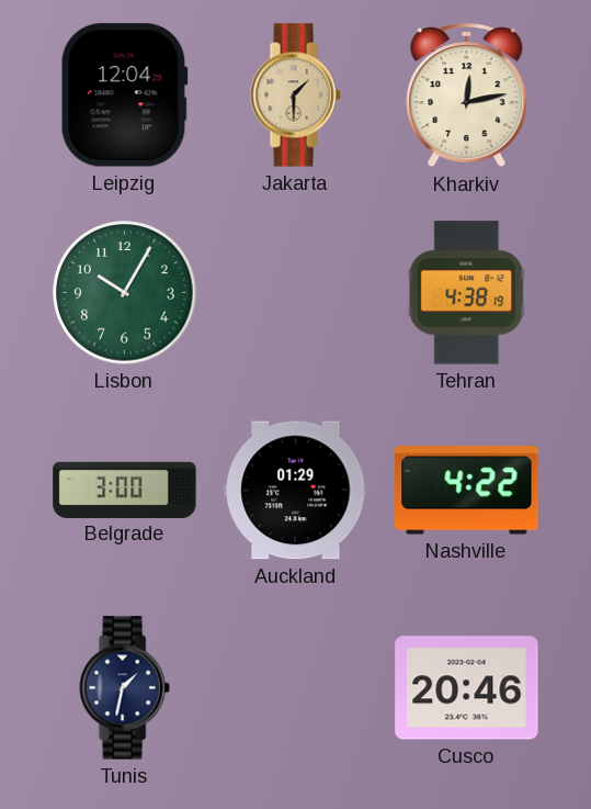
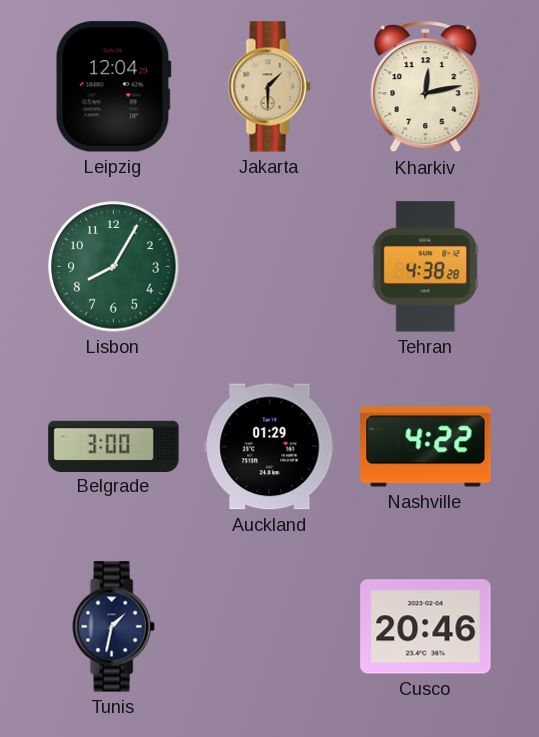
Lisbon: 10:05 -> 8:05 (114, 267)
Tehran: 4:38:19 -> 4:38:28 (426, 267)
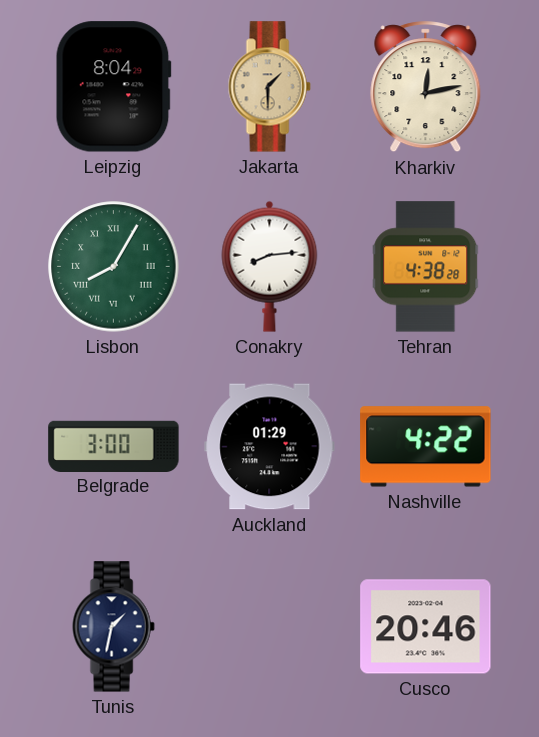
Leipzig: 12:04 -> 8:04 (113, 87)
Lisbon numerals: Arabic -> Roman (114, 267)
Conakry: none -> 8:14 (270, 266)
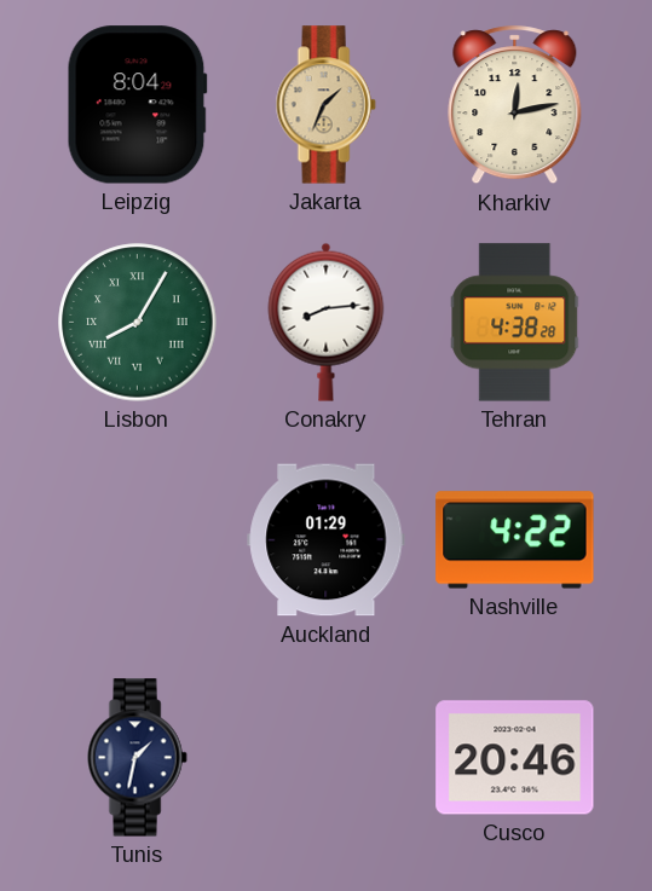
Jakarta: 1:30 -> 1:34 (325, 105)
Belgrade: 3:00 -> none (114, 446)
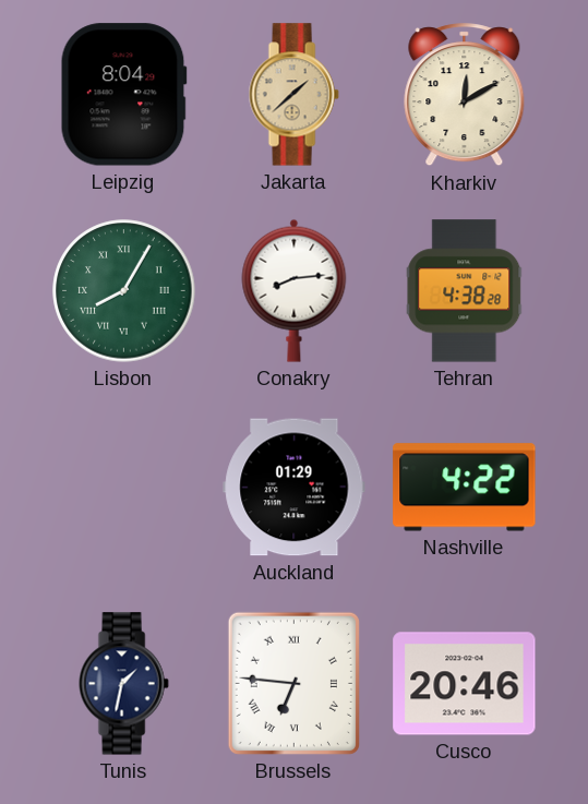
Jakarta: 1:34 -> 1:38 (293, 95)
Kharkiv: 12:13 -> 12:10 (465, 95)
Brussels: none -> 6:46 (293, 683)
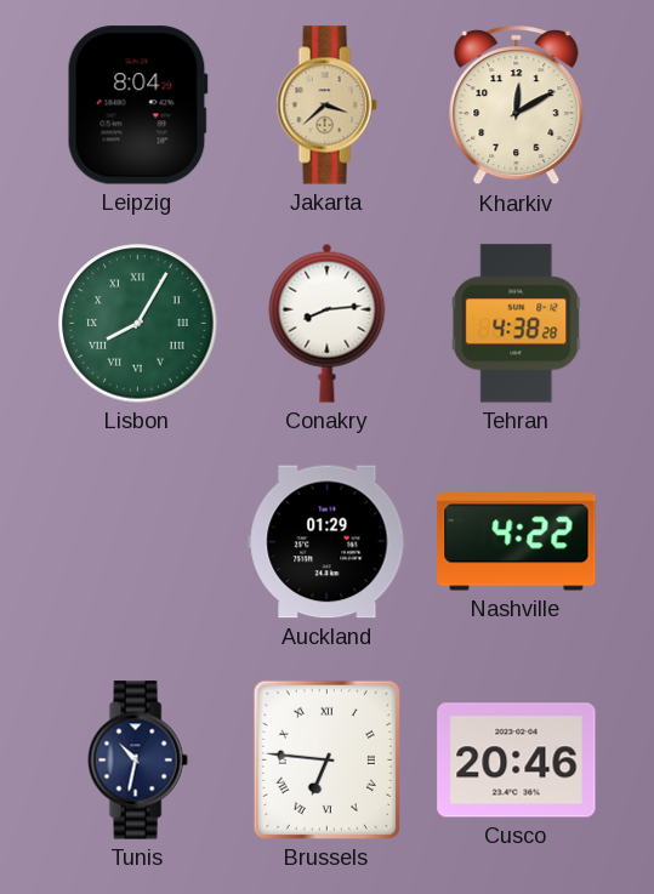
Jakarta: 1:38 -> 3:38 (326, 106)
Tunis: 1:32 -> 10:32 (137, 761)
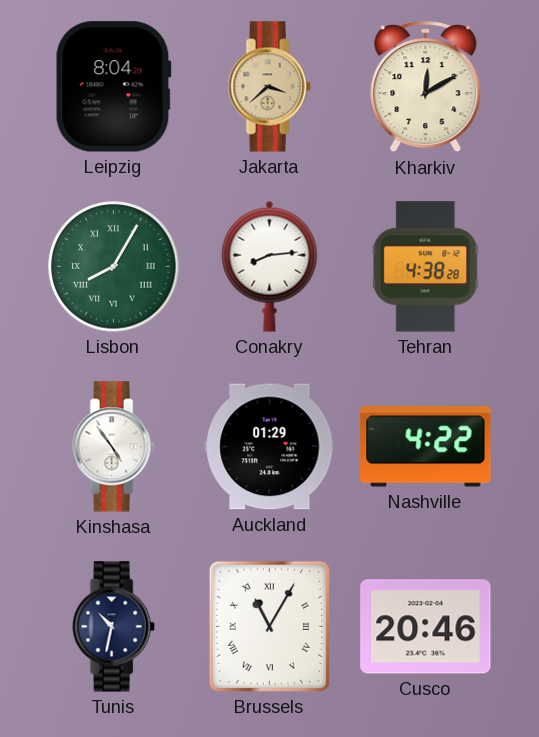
Kinshasa: none -> 4:54 (113, 447)
Brussels: 6:46 -> 11:05 (269, 626)
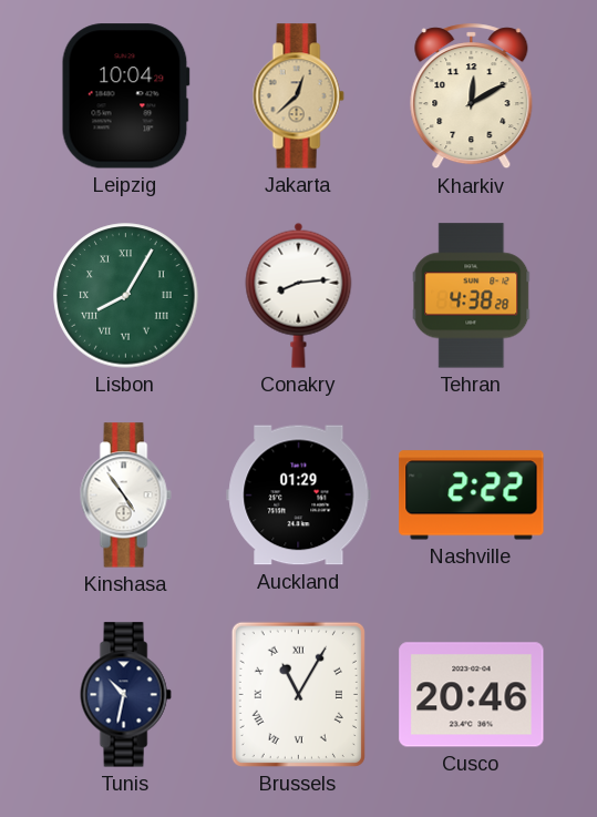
Leipzig: 8:04 -> 10:04 (125, 96)
Jakarta: 3:38 -> 12:38 (298, 96)
Nashville: 4:22 -> 2:22 (472, 496)
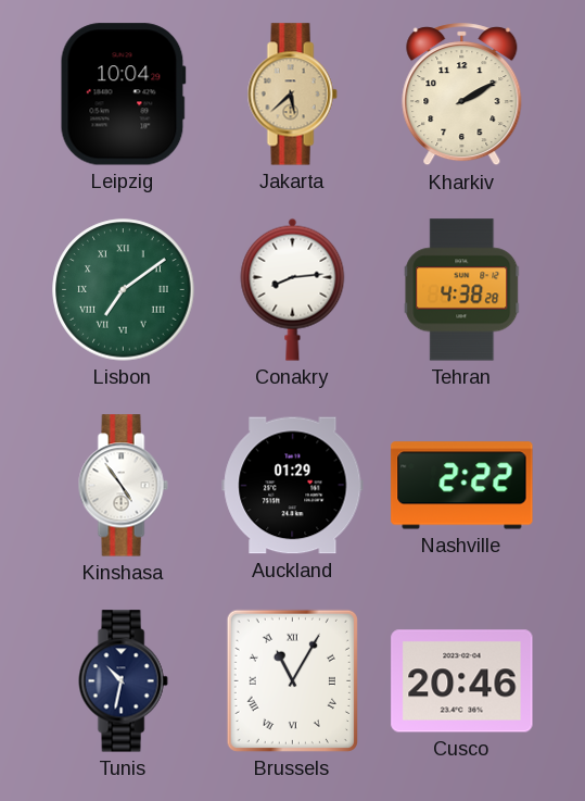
Jakarta: 12:38 -> 5:38 (292, 95)
Kharkiv: 12:10 -> 2:10 (462, 95)
Lisbon: 8:05 -> 7:09 (124, 290)
